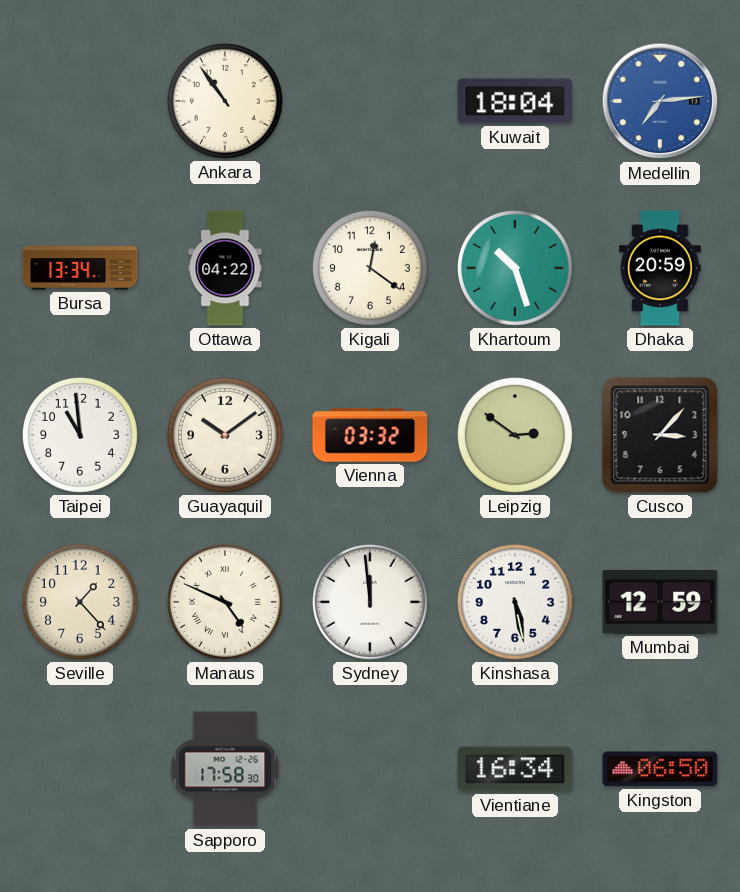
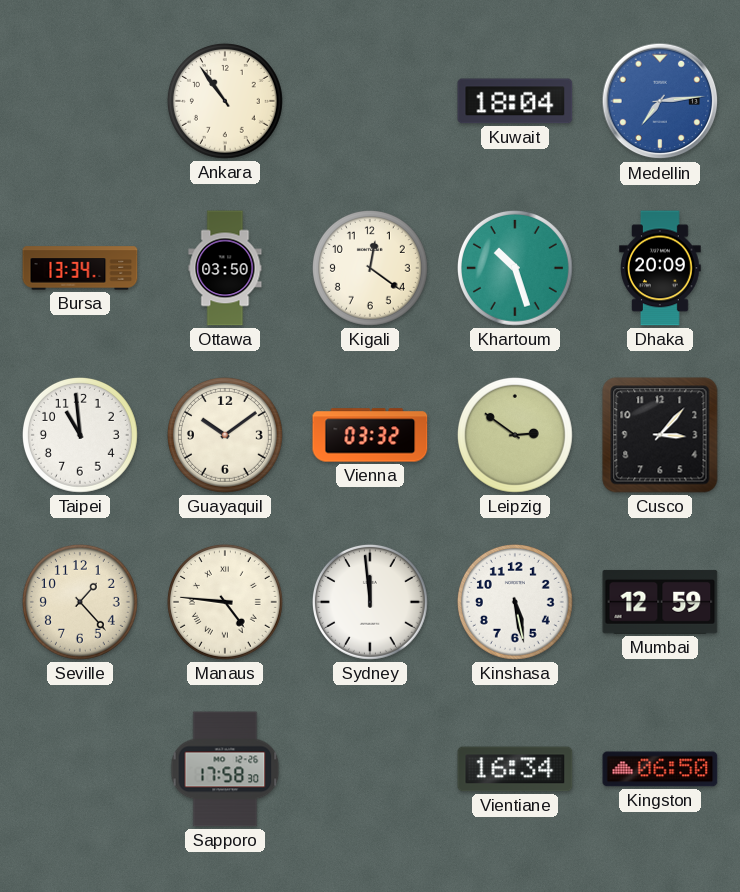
Ottawa: 04:22 -> 03:50 (225, 268)
Dhaka: 20:59 -> 20:09 (661, 268)
Manaus: 4:49 -> 4:46 (225, 602)
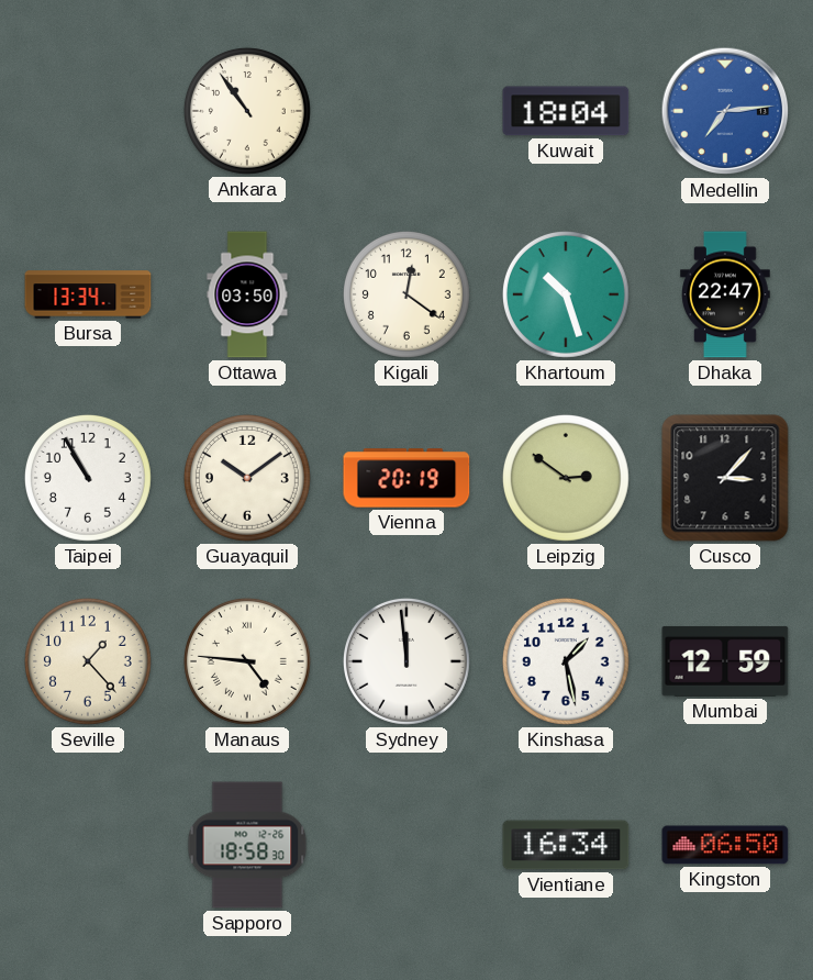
Dhaka: 20:09 -> 22:47 (726, 294)
Taipei: 10:59 -> 10:55 (88, 478)
Vienna: 03:32 -> 20:19 (406, 478)
Kinshasa: 5:28 -> 1:28 (566, 661)
Sapporo: 17:58 -> 18:58 (247, 845)
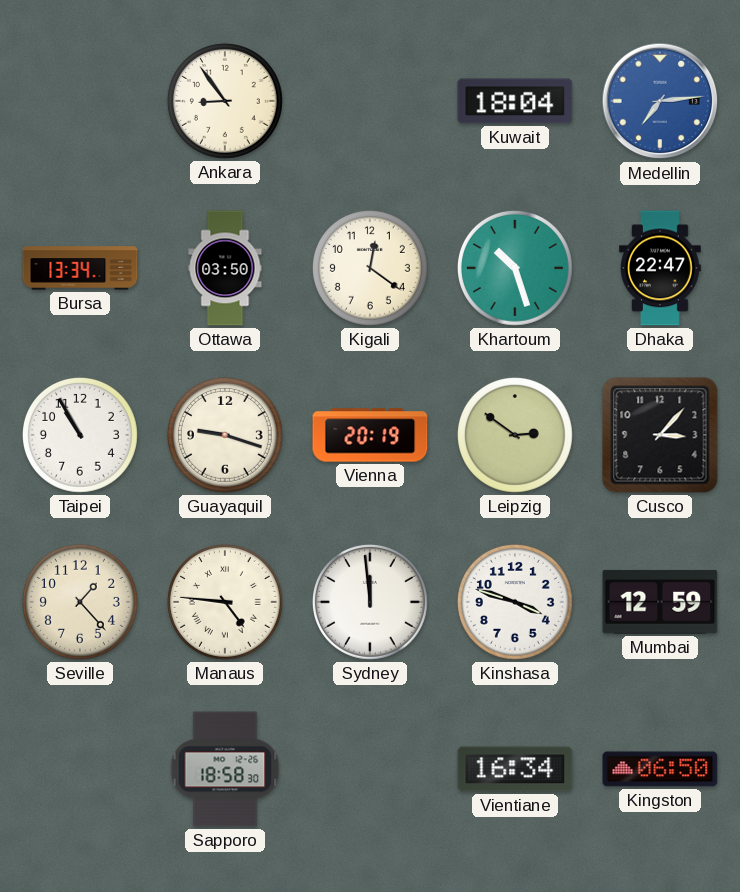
Ankara: 10:54 -> 8:54 (225, 101)
Guayaquil: 10:09 -> 9:18 (225, 435)
Kinshasa: 1:28 -> 3:48 (515, 602)
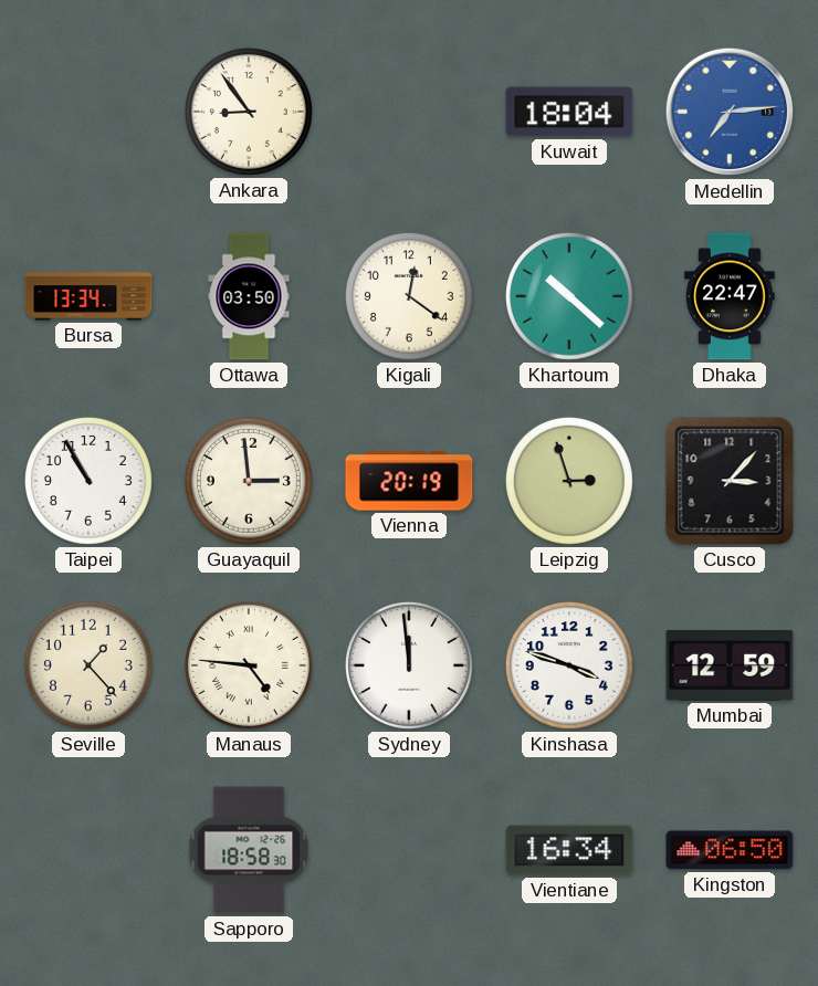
Khartoum: 10:27 -> 10:22 (569, 296)
Guayaquil: 9:18 -> 2:59 (249, 481)
Leipzig: 2:51 -> 2:57 (569, 481)
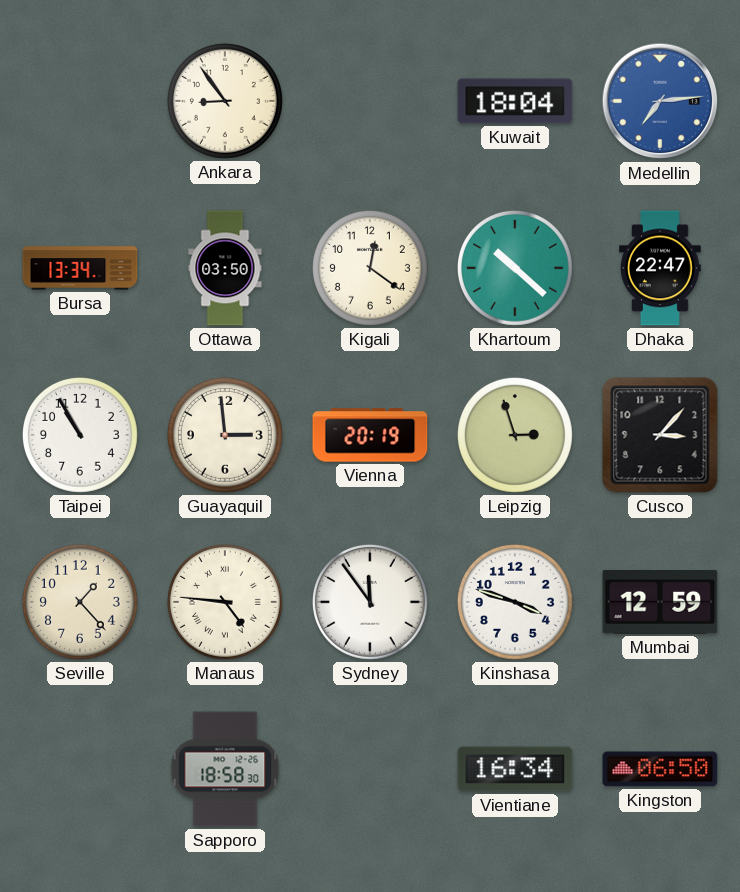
Sydney: 11:59 -> 11:54 (370, 602)
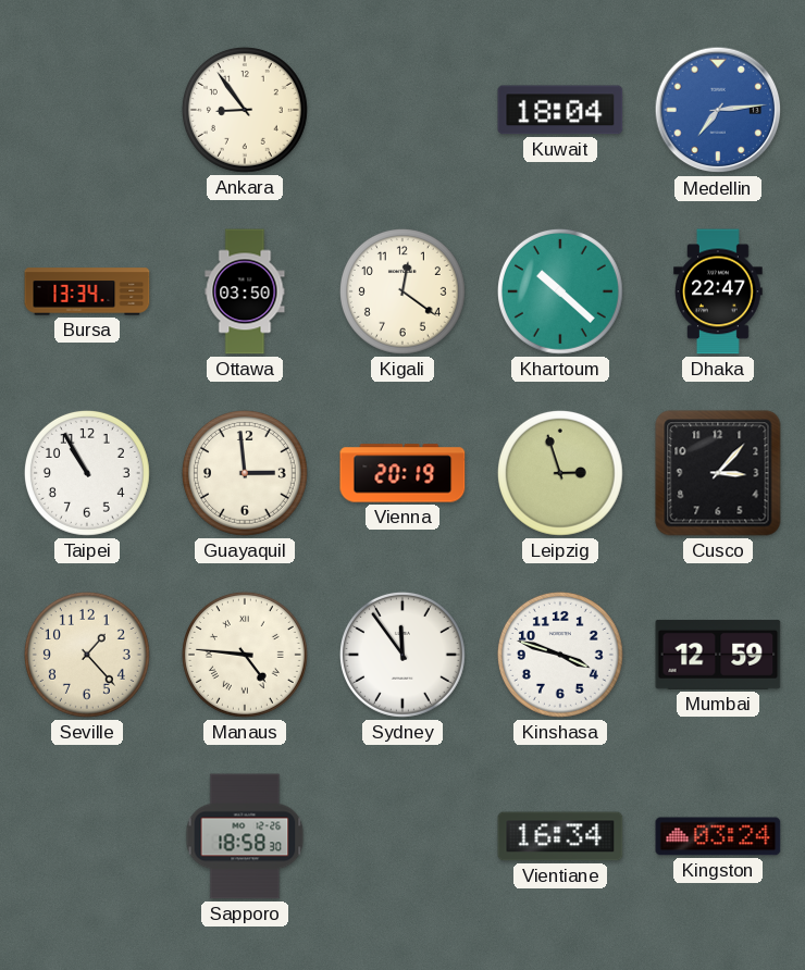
Kingston: 06:50 -> 03:24 (718, 836)
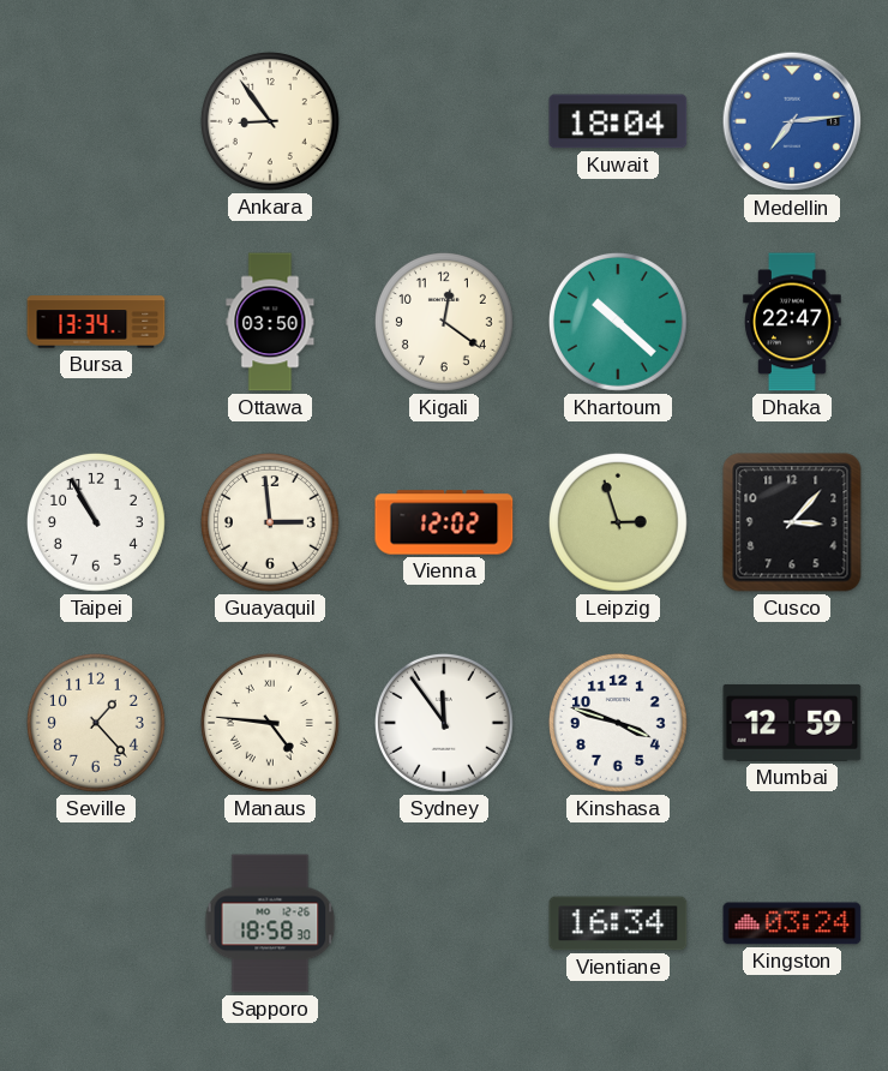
Vienna: 20:19 -> 12:02 (444, 522)
